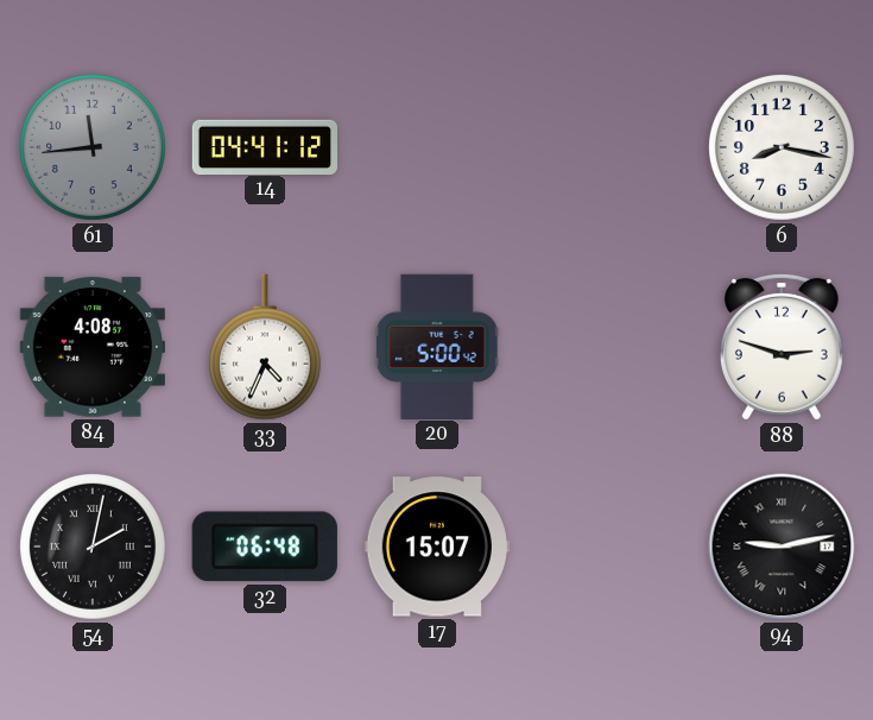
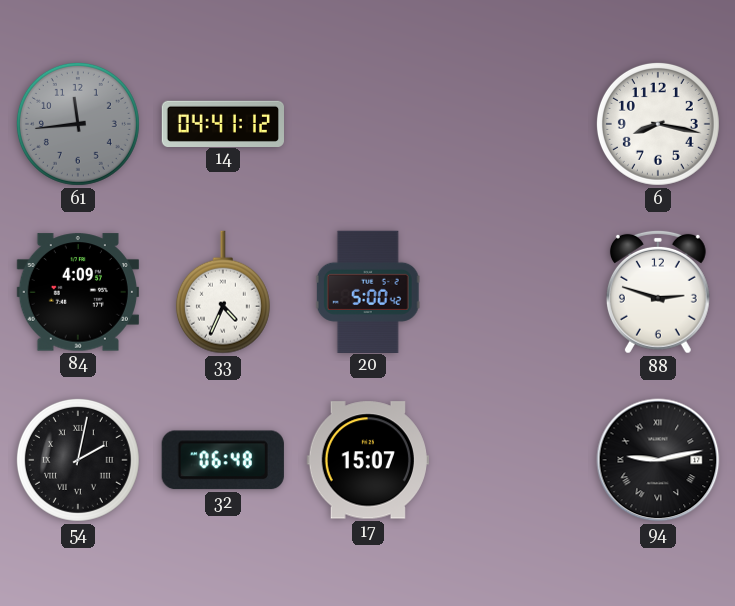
84: 4:08 -> 4:09 (78, 292)
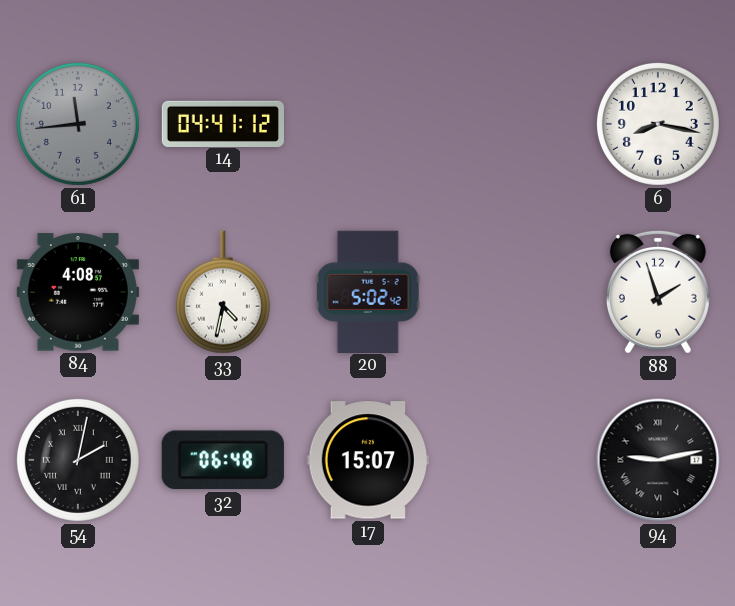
84: 4:09 -> 4:08 (78, 292)
33: 4:34 -> 4:32 (223, 292)
20: 5:00 -> 5:02 (368, 291)
88: 2:48 -> 1:57 (658, 292)
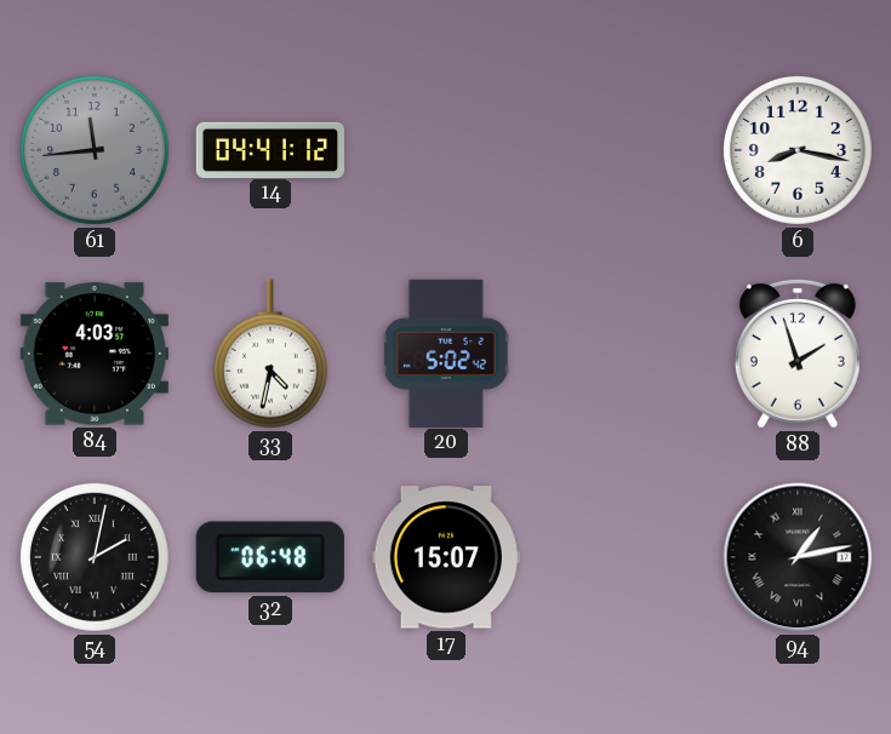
84: 4:08 -> 4:03 (95, 354)
94: 9:13 -> 1:13 (798, 557)
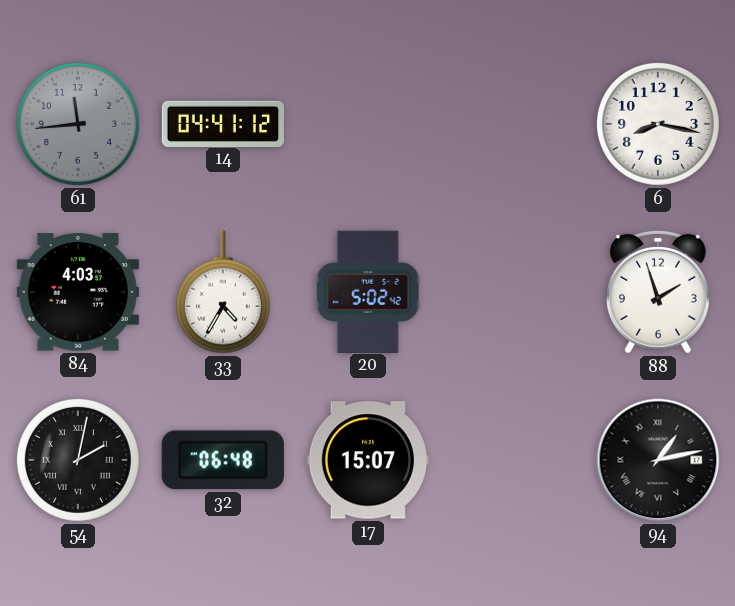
33: 4:32 -> 4:35 (223, 292)
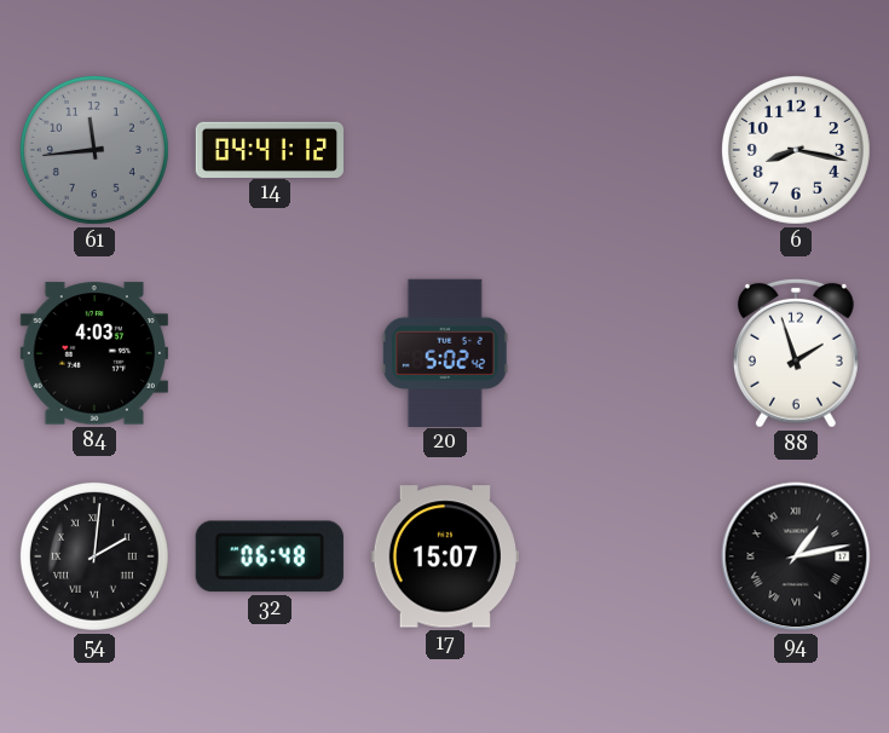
33: 4:35 -> none (223, 292)
54: 2:02 -> 2:01 (94, 556)
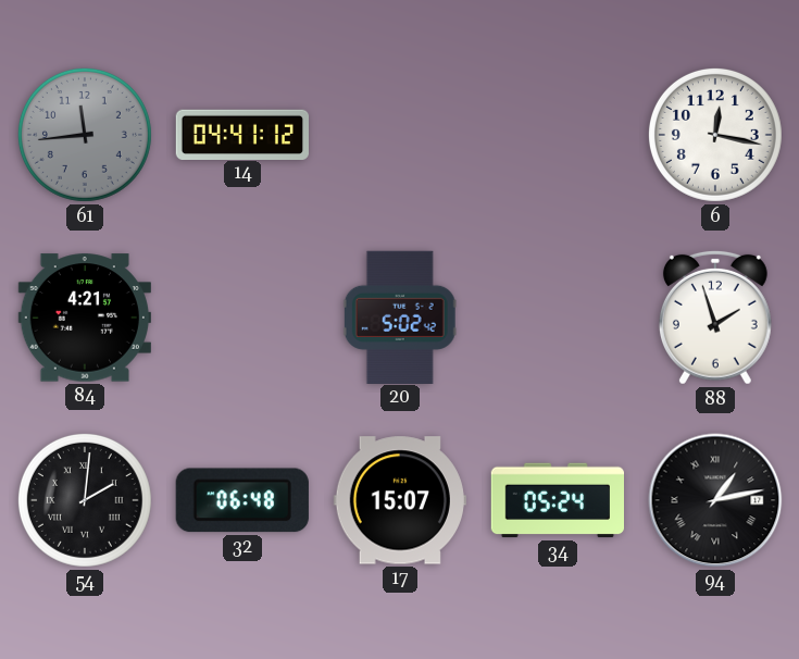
6: 8:17 -> 12:17 (715, 135)
84: 4:03 -> 4:21 (85, 318)
34: none -> 05:24 (557, 500)
